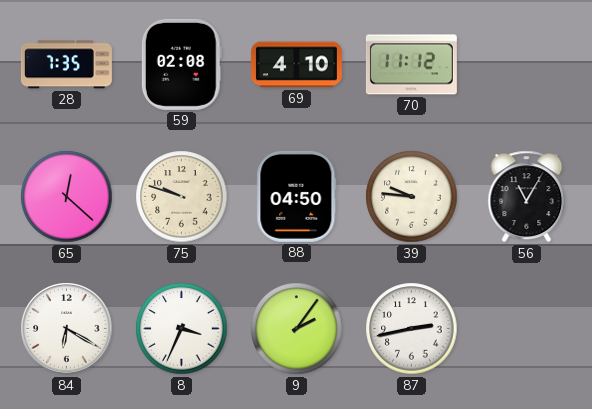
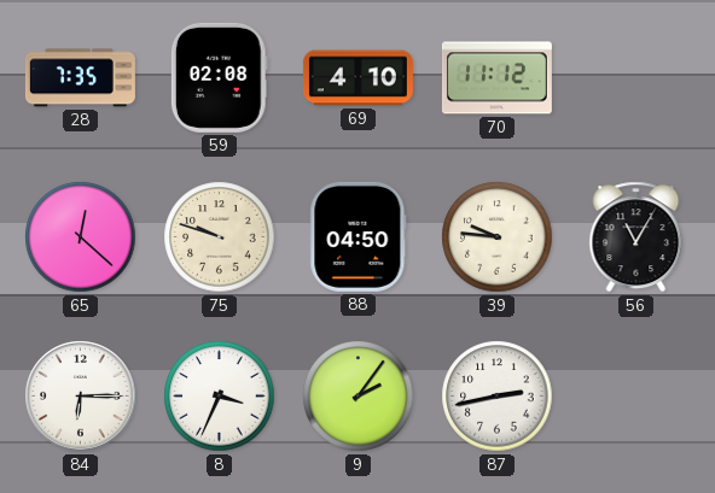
84: 6:20 -> 6:15 (81, 397)
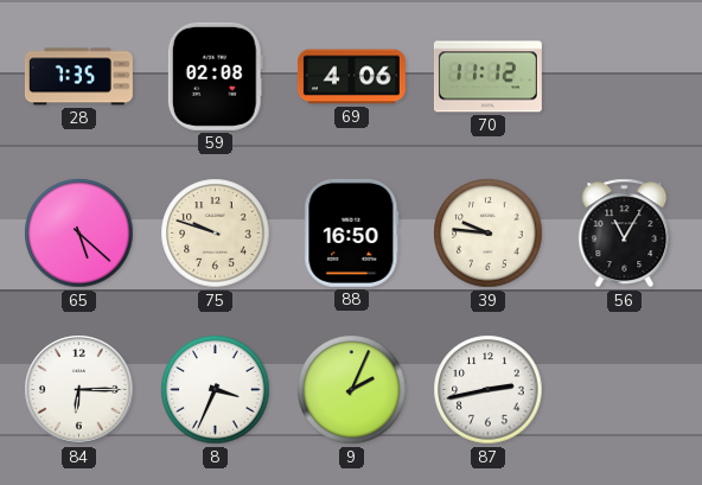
69: 4:10 -> 4:06 (351, 77)
65: 12:22 -> 5:22 (79, 234)
88: 04:50 -> 16:50 (352, 232)
9: 2:06 -> 2:04 (352, 390)
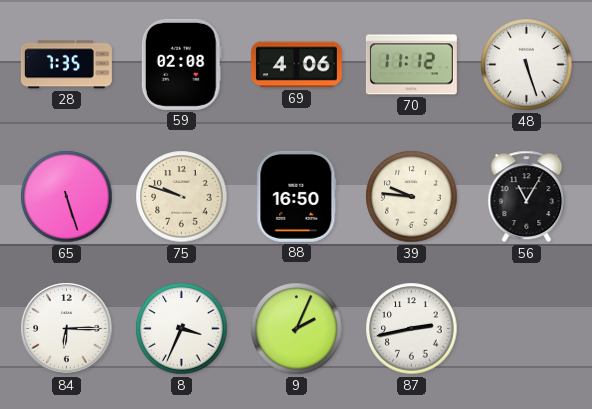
48: none -> 5:27 (527, 65)
65: 5:22 -> 5:27 (67, 197)
